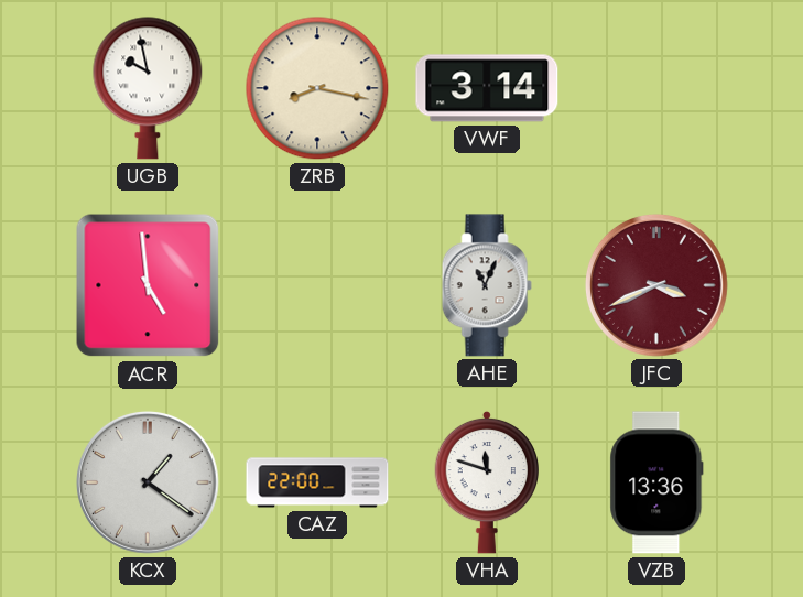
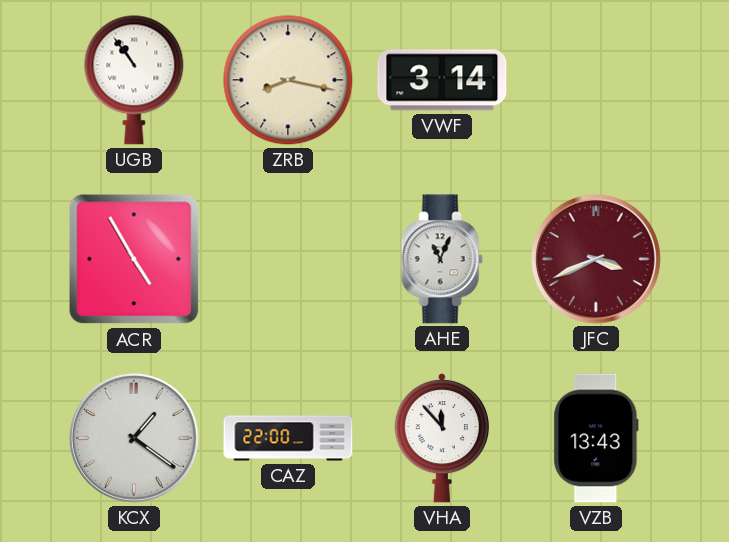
UGB: 9:58 -> 10:54 (134, 80)
ACR: 4:59 -> 4:55 (134, 259)
VHA: 11:48 -> 11:53 (441, 438)
VZB: 13:36 -> 13:43 (596, 438)
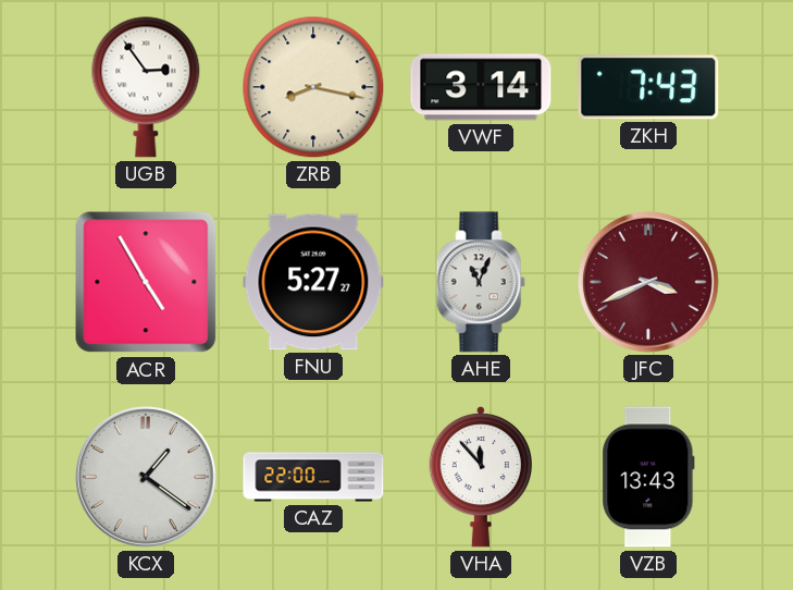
UGB: 10:54 -> 2:54 (146, 87)
ZKH: none -> 7:43 (648, 87)
FNU: none -> 5:27 (313, 282)
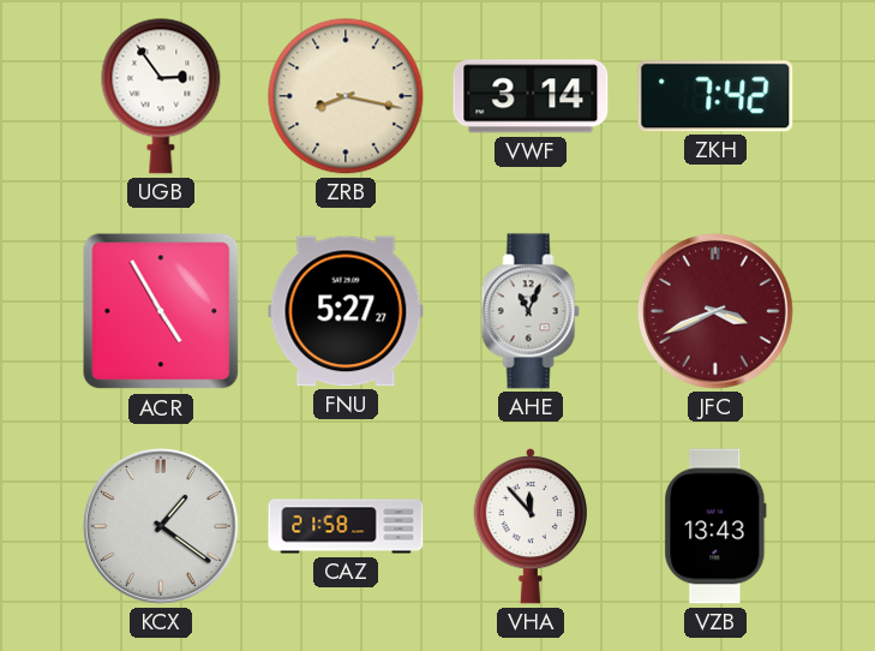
ZKH: 7:43 -> 7:42 (715, 96)
CAZ: 22:00 -> 21:58 (346, 526)
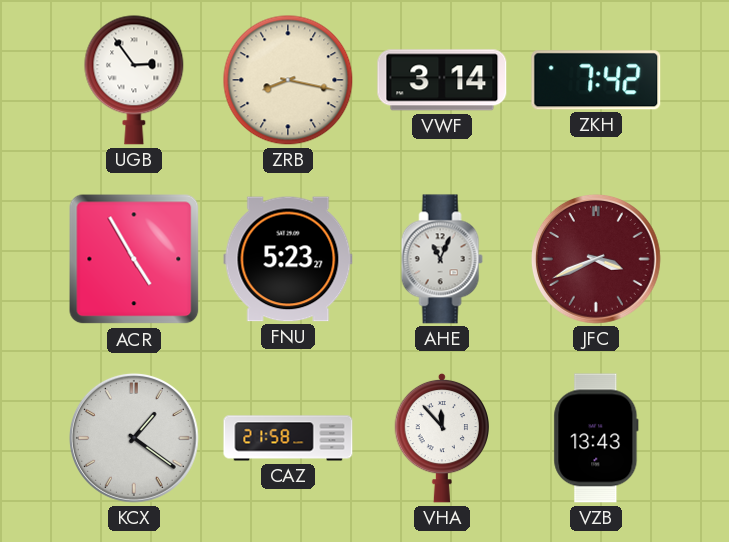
FNU: 5:27 -> 5:23 (288, 259)
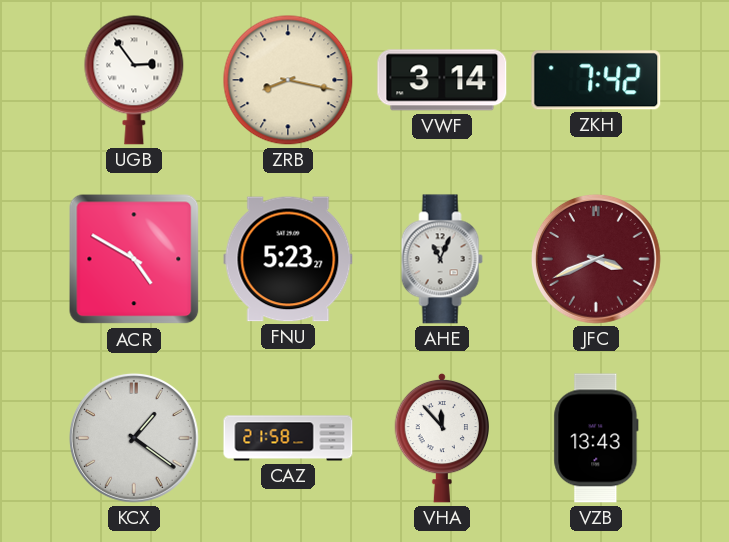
ACR: 4:55 -> 4:50 (134, 259)
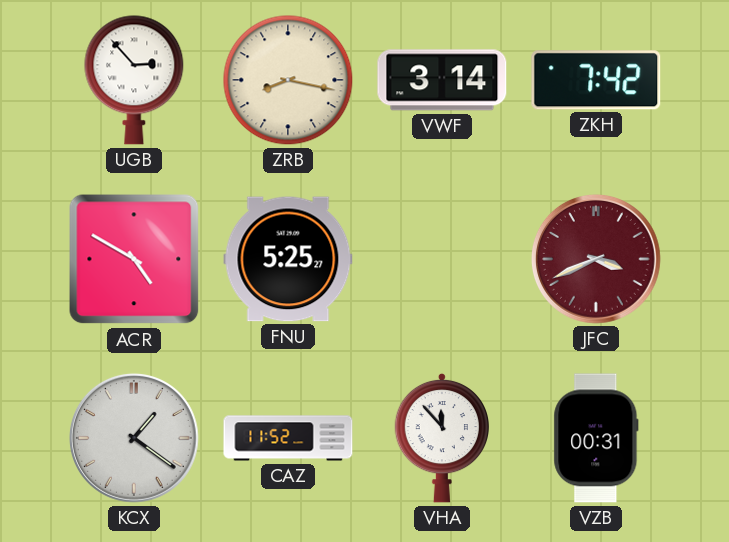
UGB: 2:54 -> 2:53 (134, 80)
FNU: 5:23 -> 5:25 (288, 259)
AHE: 11:04 -> none (442, 259)
CAZ: 21:58 -> 11:52 (288, 438)
VZB: 13:43 -> 00:31 (596, 438)
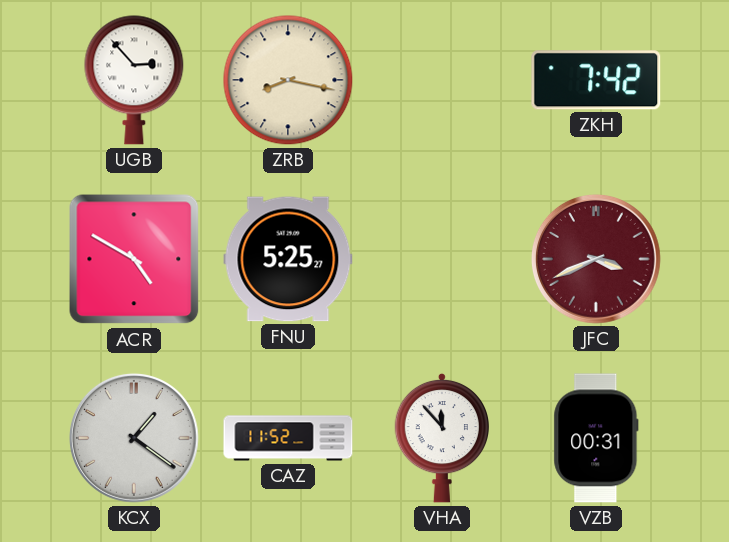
VWF: 3:14 -> none (442, 80)
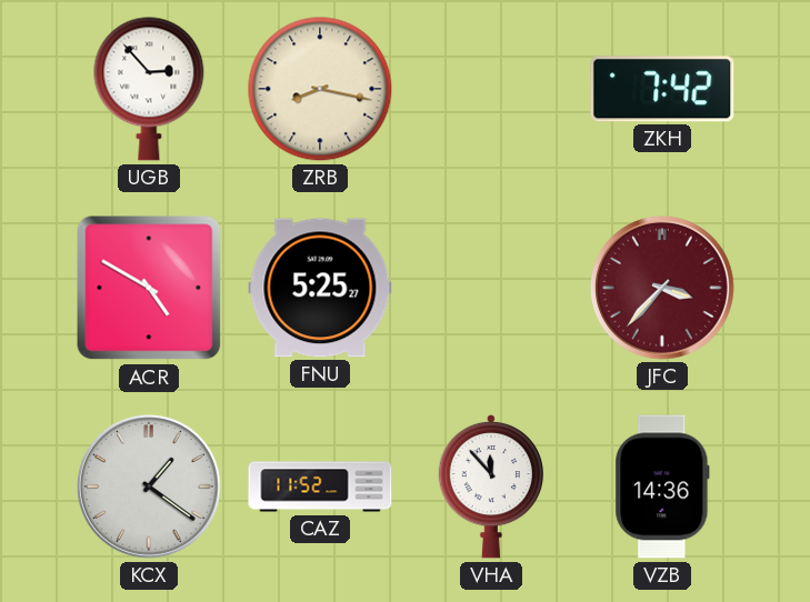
JFC: 3:41 -> 3:37 (662, 288)
VZB: 00:31 -> 14:36 (662, 486)
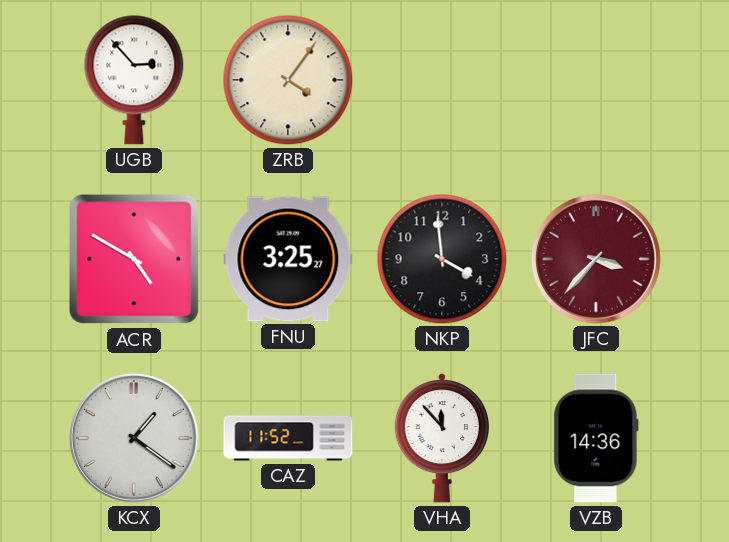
ZRB: 8:17 -> 4:06 (288, 80)
ZKH: 7:42 -> none (662, 89)
FNU: 5:25 -> 3:25 (288, 259)
NKP: none -> 3:59 (442, 259)
